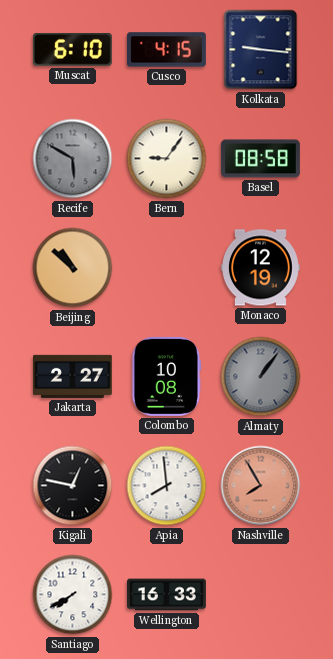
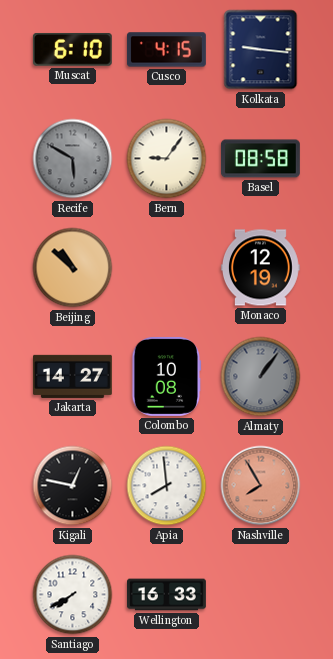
Jakarta: 2:27 -> 14:27 (72, 376)
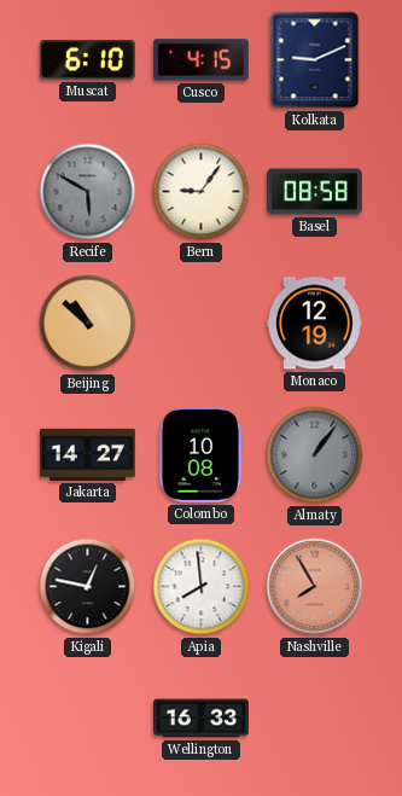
Kolkata: 9:16 -> 9:11 (315, 60)
Santiago: 7:40 -> none (73, 595)
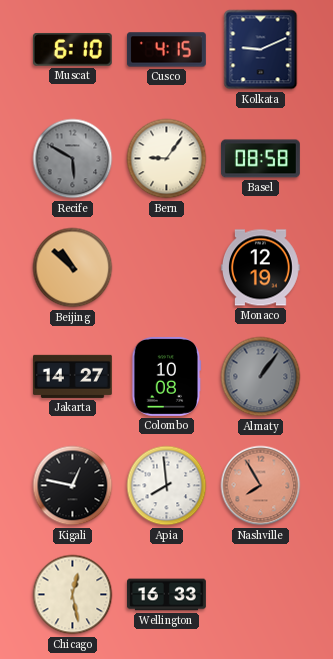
Chicago: none -> 12:28 (73, 595)
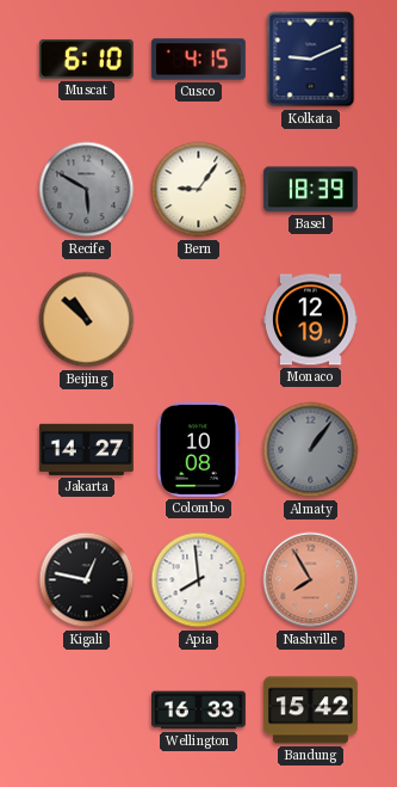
Basel: 08:58 -> 18:39 (310, 190)
Chicago: 12:28 -> none (73, 595)
Bandung: none -> 15:42 (310, 711)
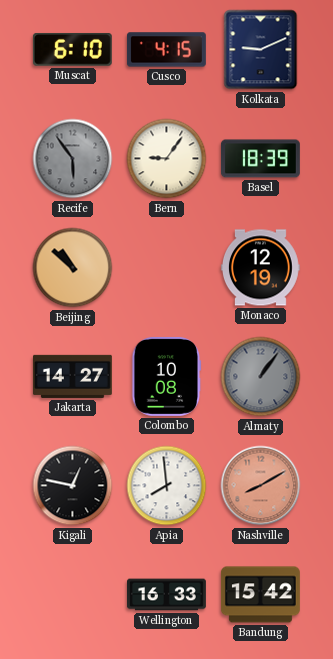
Recife: 5:50 -> 5:54 (73, 159)
Nashville: 7:55 -> 8:10 (261, 486)
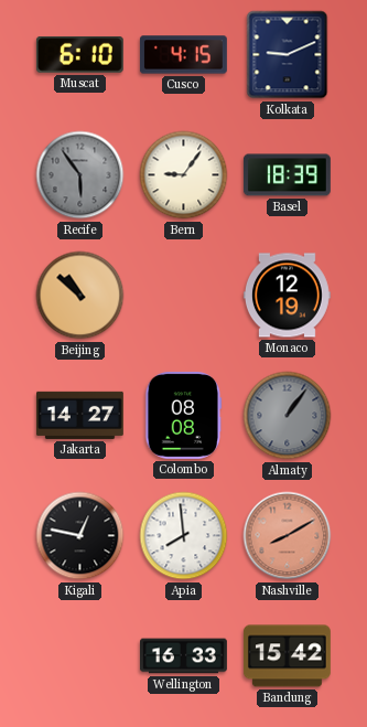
Colombo: 10:08 -> 08:08 (184, 415)
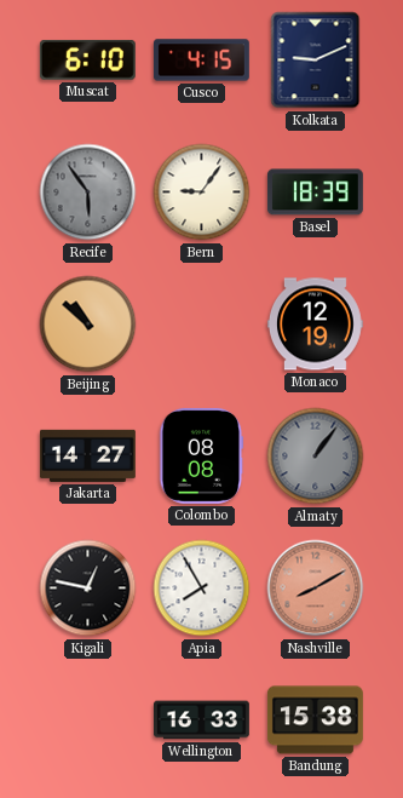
Apia: 7:59 -> 7:55 (202, 589)
Bandung: 15:42 -> 15:38 (315, 721)
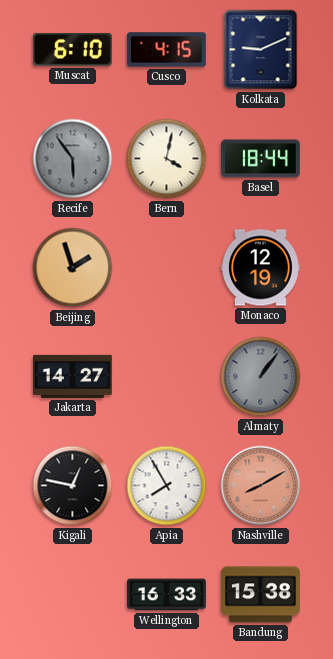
Bern: 9:06 -> 4:02 (167, 159)
Basel: 18:39 -> 18:44 (260, 159)
Beijing: 10:52 -> 1:57 (73, 268)
Colombo: 08:08 -> none (202, 455)
